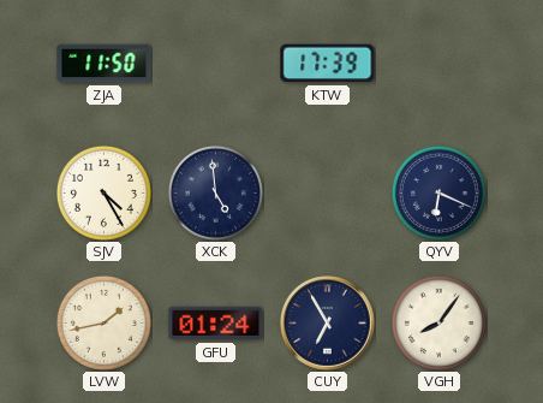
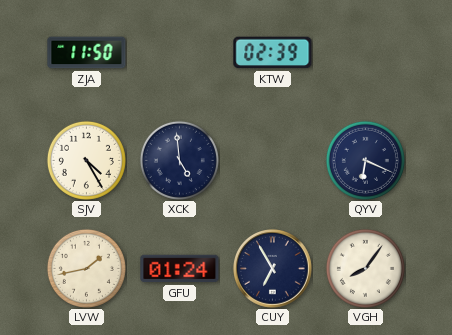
KTW: 17:39 -> 02:39 (273, 53)
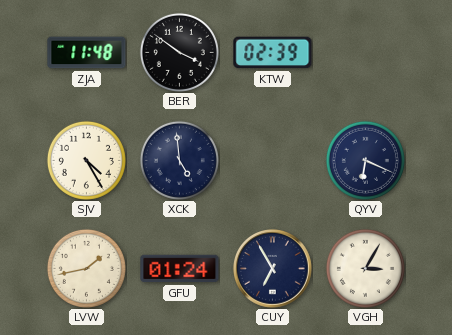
ZJA: 11:50 -> 11:48 (87, 53)
BER: none -> 3:51 (179, 52)
VGH: 8:06 -> 3:05 (365, 268)
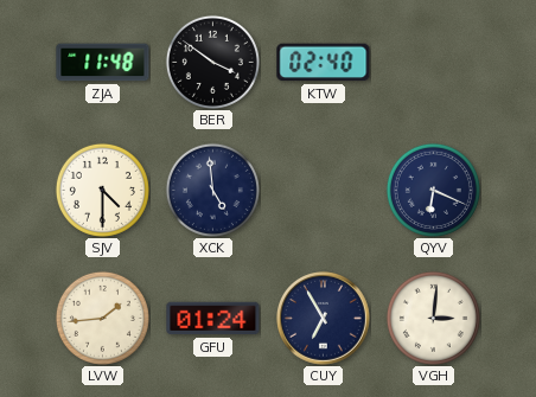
KTW: 02:39 -> 02:40 (324, 63)
SJV: 4:25 -> 4:30 (102, 190)
LVW: 1:43 -> 1:44 (102, 318)
VGH: 3:05 -> 3:01 (433, 318)
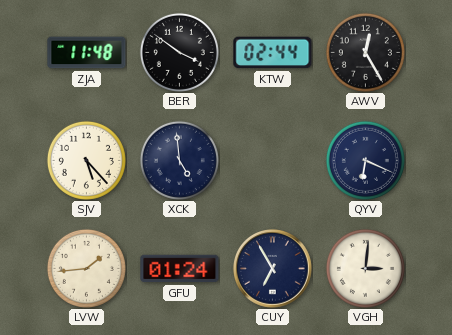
KTW: 02:40 -> 02:44 (273, 53)
AWV: none -> 12:25 (365, 52)
SJV: 4:30 -> 5:23 (86, 160)
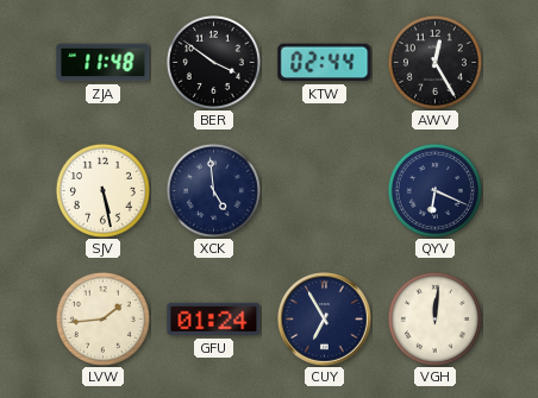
SJV: 5:23 -> 5:28 (102, 190)
VGH: 3:01 -> 12:01 (434, 318)
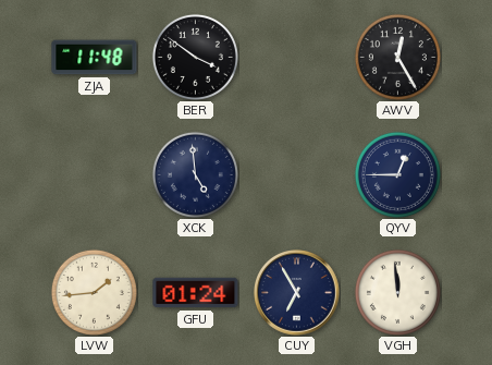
KTW: 02:44 -> none (325, 63)
SJV: 5:28 -> none (102, 190)
QYV: 6:19 -> 12:45 (397, 174)
VGH: 12:01 -> 11:59 (397, 292)
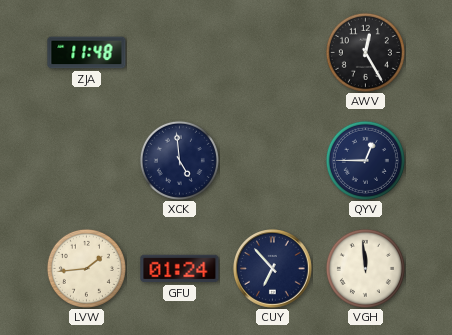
BER: 3:51 -> none (195, 57)
CUY: 6:55 -> 6:53 (273, 269)
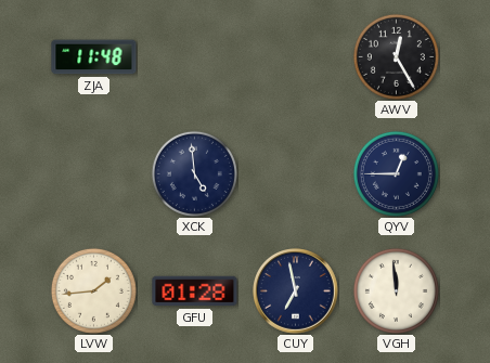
GFU: 01:24 -> 01:28 (195, 291)
CUY: 6:53 -> 6:58 (296, 291)
